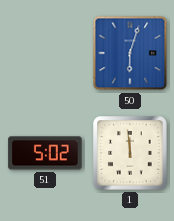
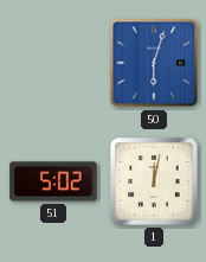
1: 11:59 -> 12:02 (154, 181)
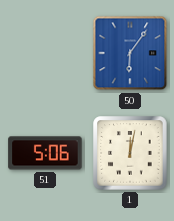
50: 6:03 -> 6:06 (130, 53)
51: 5:02 -> 5:06 (45, 153)
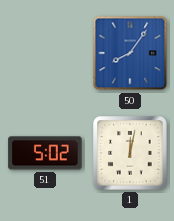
50: 6:06 -> 8:06 (130, 53)
51: 5:06 -> 5:02 (45, 153)
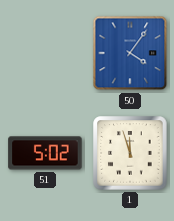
50: 8:06 -> 4:06 (130, 53)
1: 12:02 -> 11:57 (130, 153)
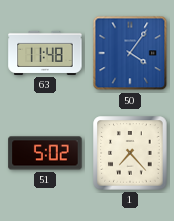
63: none -> 11:48 (45, 53)
1: 11:57 -> 7:23 (130, 153)
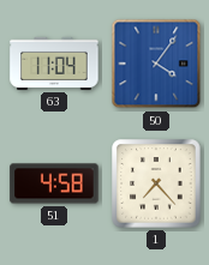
63: 11:48 -> 11:04 (54, 64)
51: 5:02 -> 4:58 (54, 183)
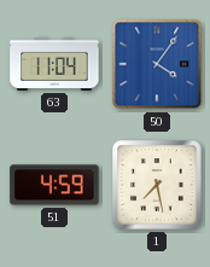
51: 4:58 -> 4:59 (54, 185)
1: 7:23 -> 7:28 (157, 185)
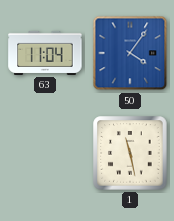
51: 4:59 -> none (54, 185)
1: 7:28 -> 11:28 (130, 153)
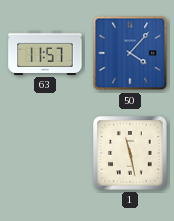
63: 11:04 -> 11:57 (45, 53)
50: 4:06 -> 4:07 (130, 53)
